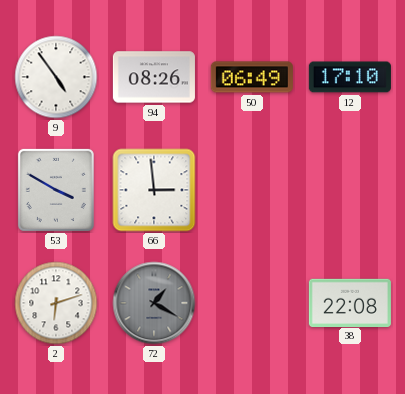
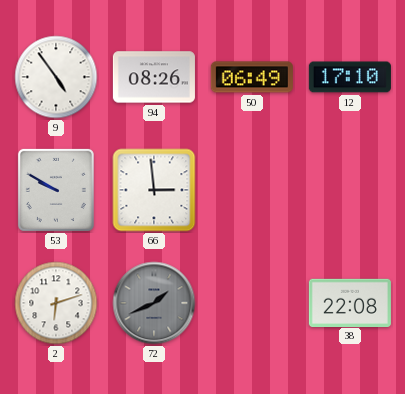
53: 3:50 -> 9:50 (56, 190)
72: 1:20 -> 1:41 (154, 303)
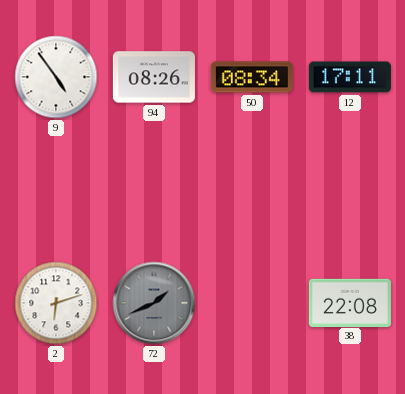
50: 06:49 -> 08:34 (252, 77)
12: 17:10 -> 17:11 (350, 77)
53: 9:50 -> none (56, 190)
66: 2:59 -> none (154, 190)
